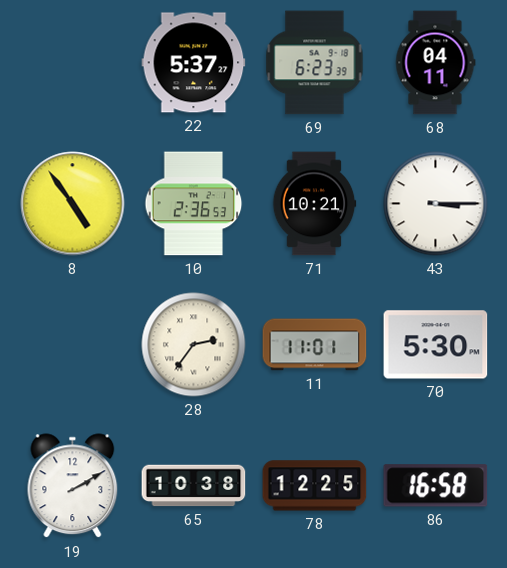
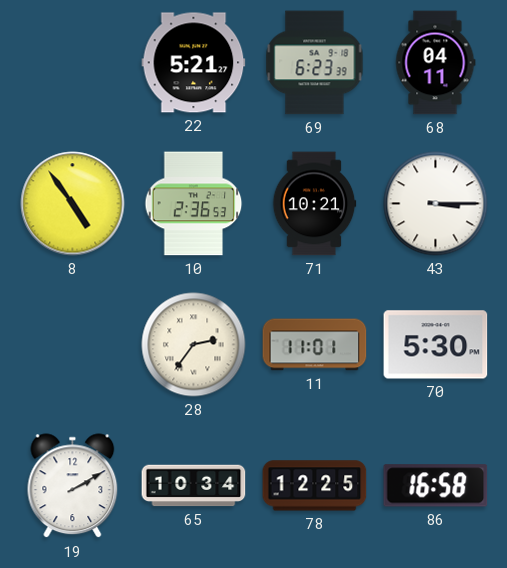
22: 5:37 -> 5:21 (194, 63)
65: 10:38 -> 10:34 (194, 486)
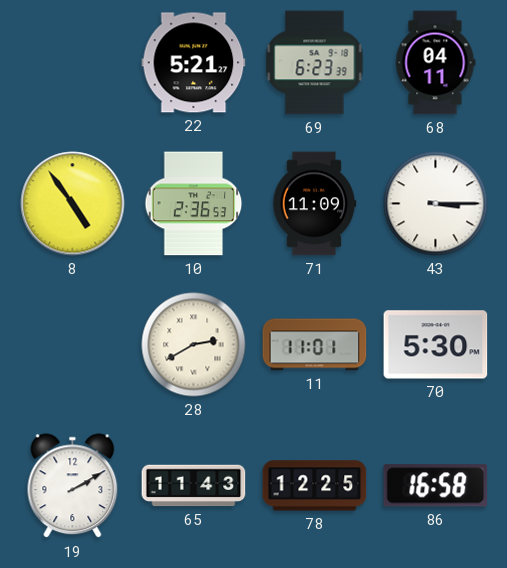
71: 10:21 -> 11:09 (314, 204)
28: 2:36 -> 2:40 (194, 345)
65: 10:34 -> 11:43 (194, 486)
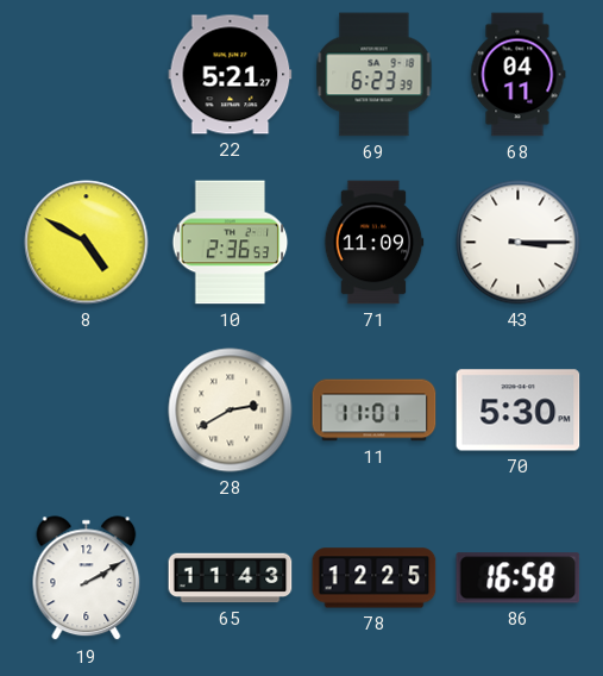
8: 4:54 -> 4:50 (87, 243)
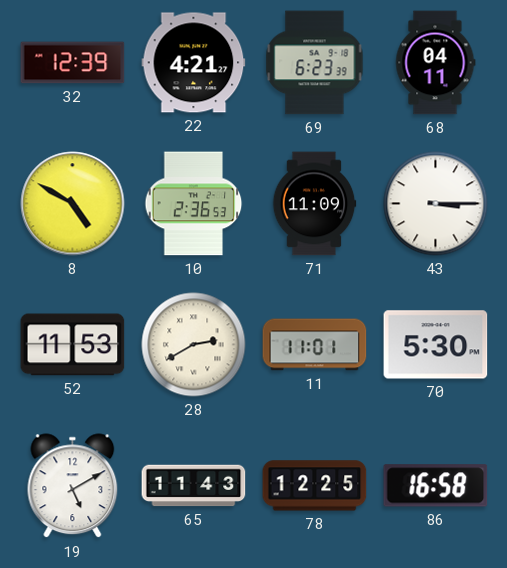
32: none -> 12:39 (73, 63)
22: 5:21 -> 4:21 (194, 63)
52: none -> 11:53 (73, 345)
19: 2:10 -> 5:10 (73, 486)
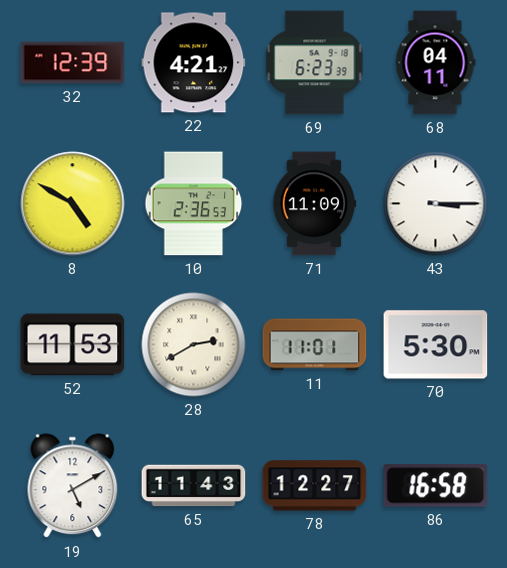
78: 12:25 -> 12:27 (315, 486)
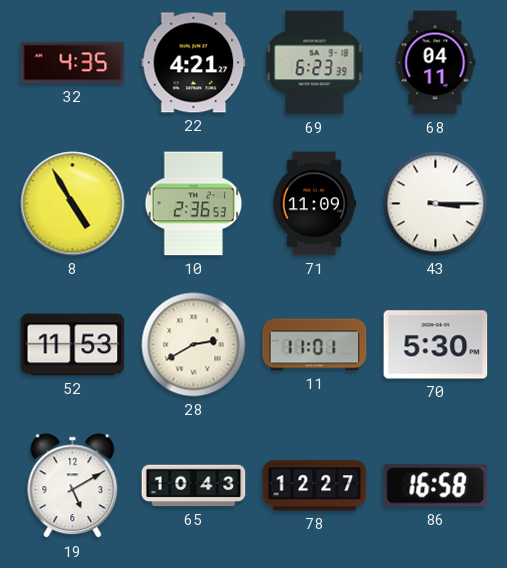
32: 12:39 -> 4:35 (73, 63)
8: 4:50 -> 4:55 (73, 204)
65: 11:43 -> 10:43 (194, 486)
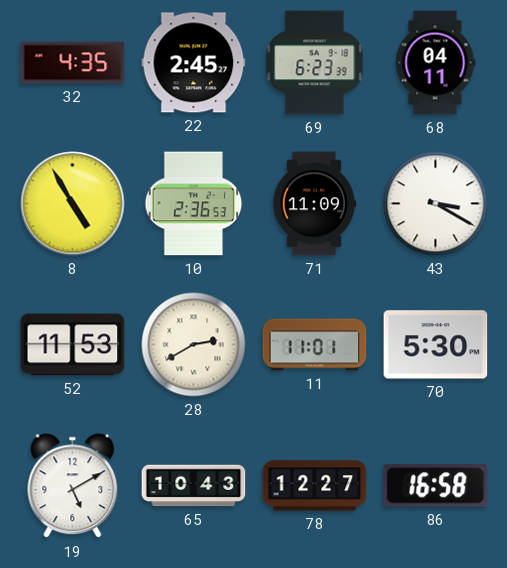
22: 4:21 -> 2:45 (194, 63)
43: 3:15 -> 3:20 (436, 204)
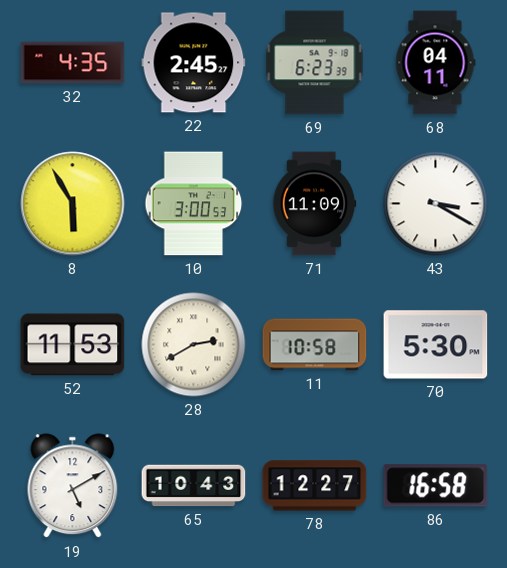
8: 4:55 -> 5:55 (73, 204)
10: 2:36 -> 3:00 (194, 204)
11: 11:01 -> 10:58 (315, 345)
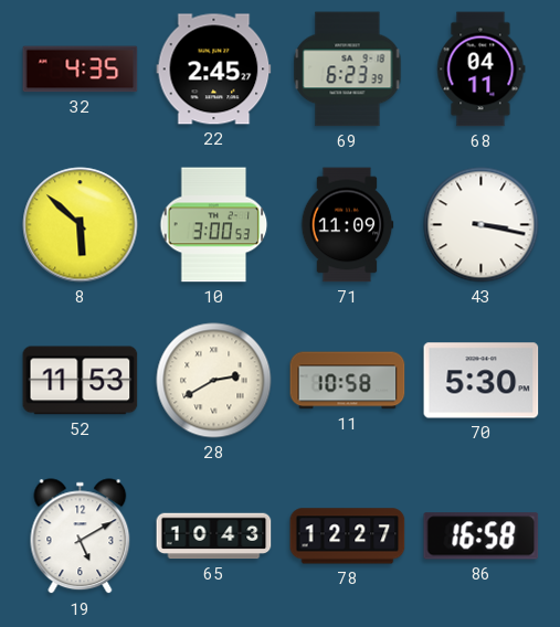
8: 5:55 -> 5:52 (81, 225)
43: 3:20 -> 3:17 (482, 225)
